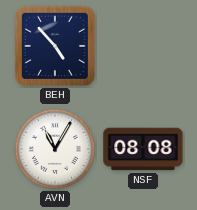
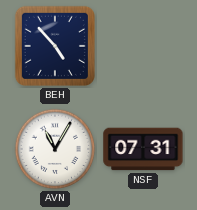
NSF: 08:08 -> 07:31 (143, 149)
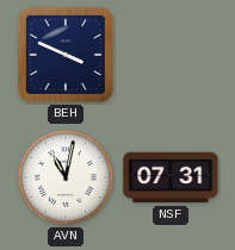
BEH: 4:53 -> 3:49 (66, 55)
AVN: 11:05 -> 11:02 (66, 177)
